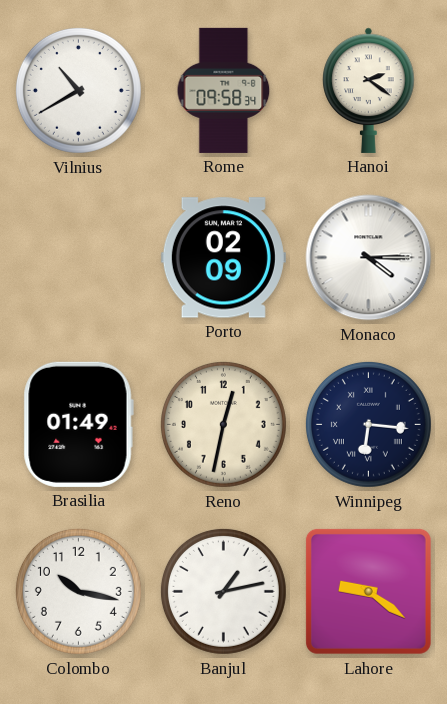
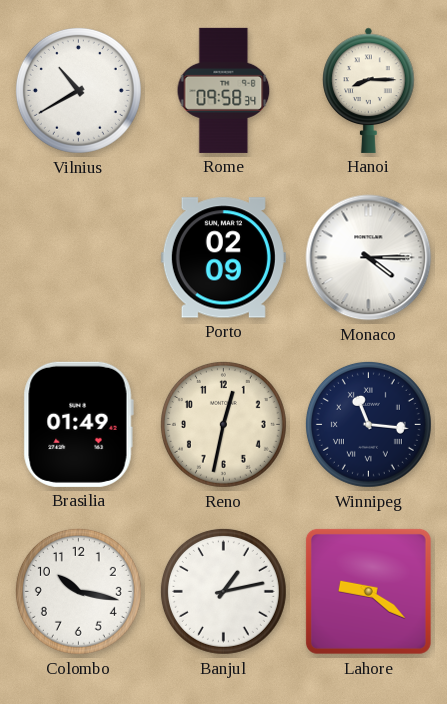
Hanoi: 2:21 -> 8:15 (369, 90)
Winnipeg: 6:16 -> 11:16 (368, 424)
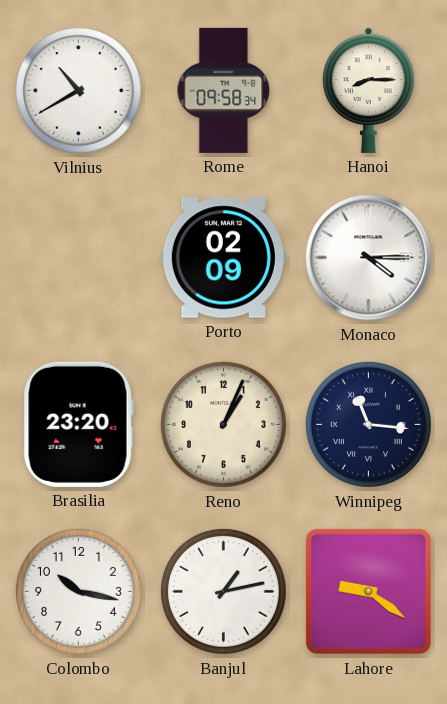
Brasilia: 01:49 -> 23:20 (78, 424)
Reno: 12:32 -> 1:04 (223, 424)
